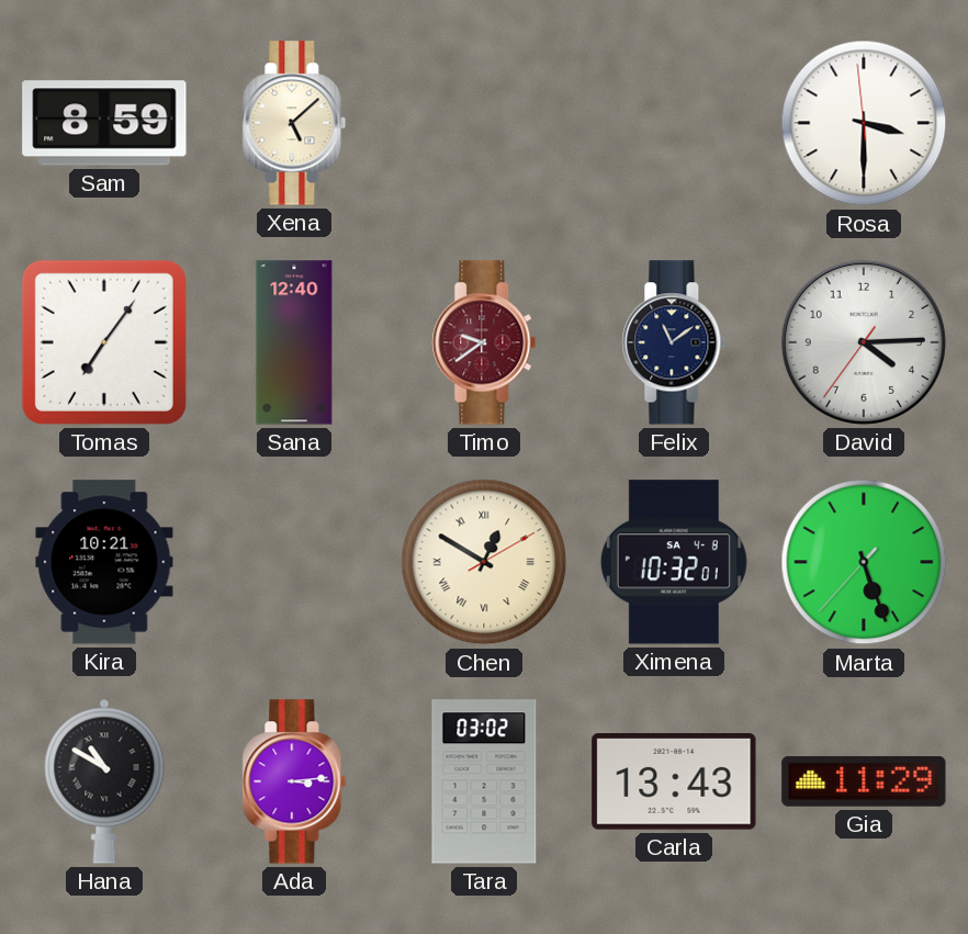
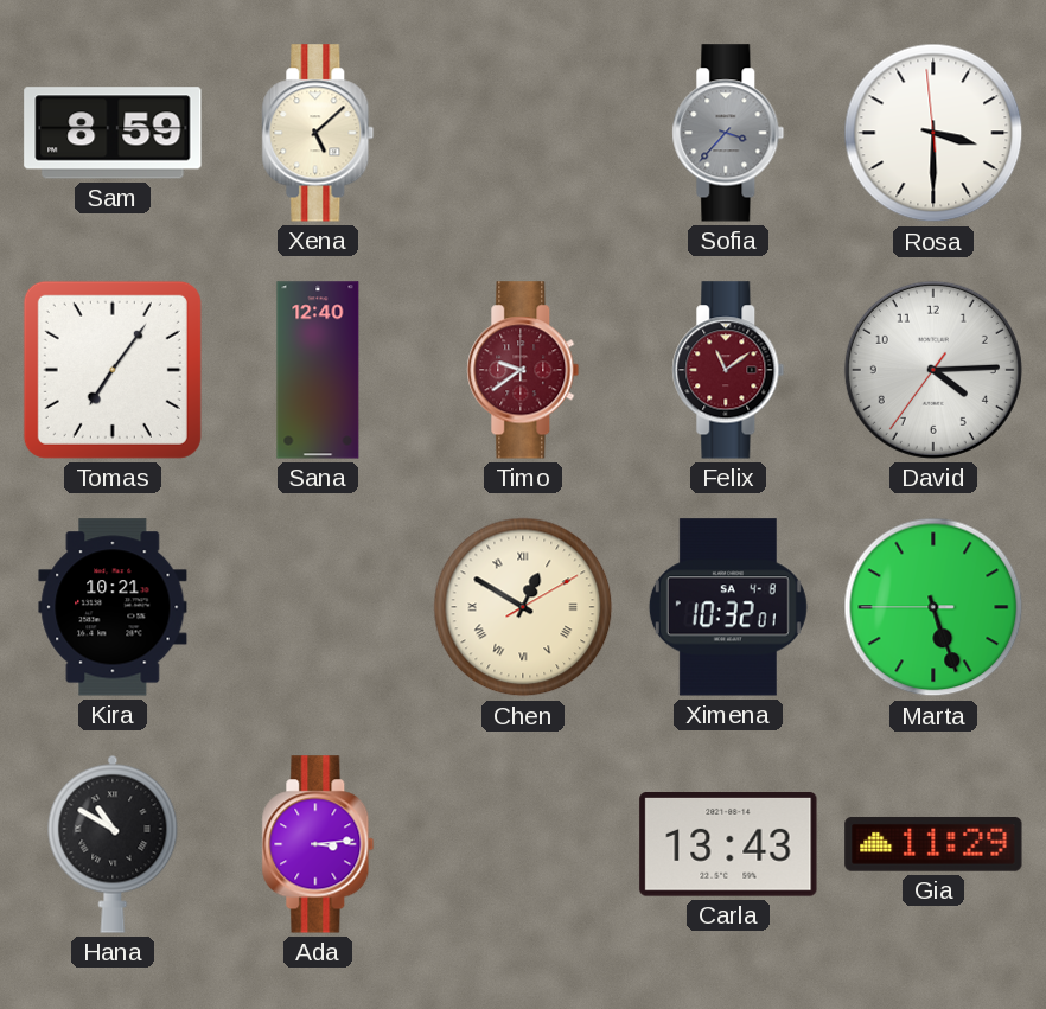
Sofia: none -> 3:37 (728, 133)
Felix dial: navy -> burgundy (728, 370)
Marta: 5:26:37 -> 5:26:45 (933, 607)
Tara: 03:02 -> none (484, 781)
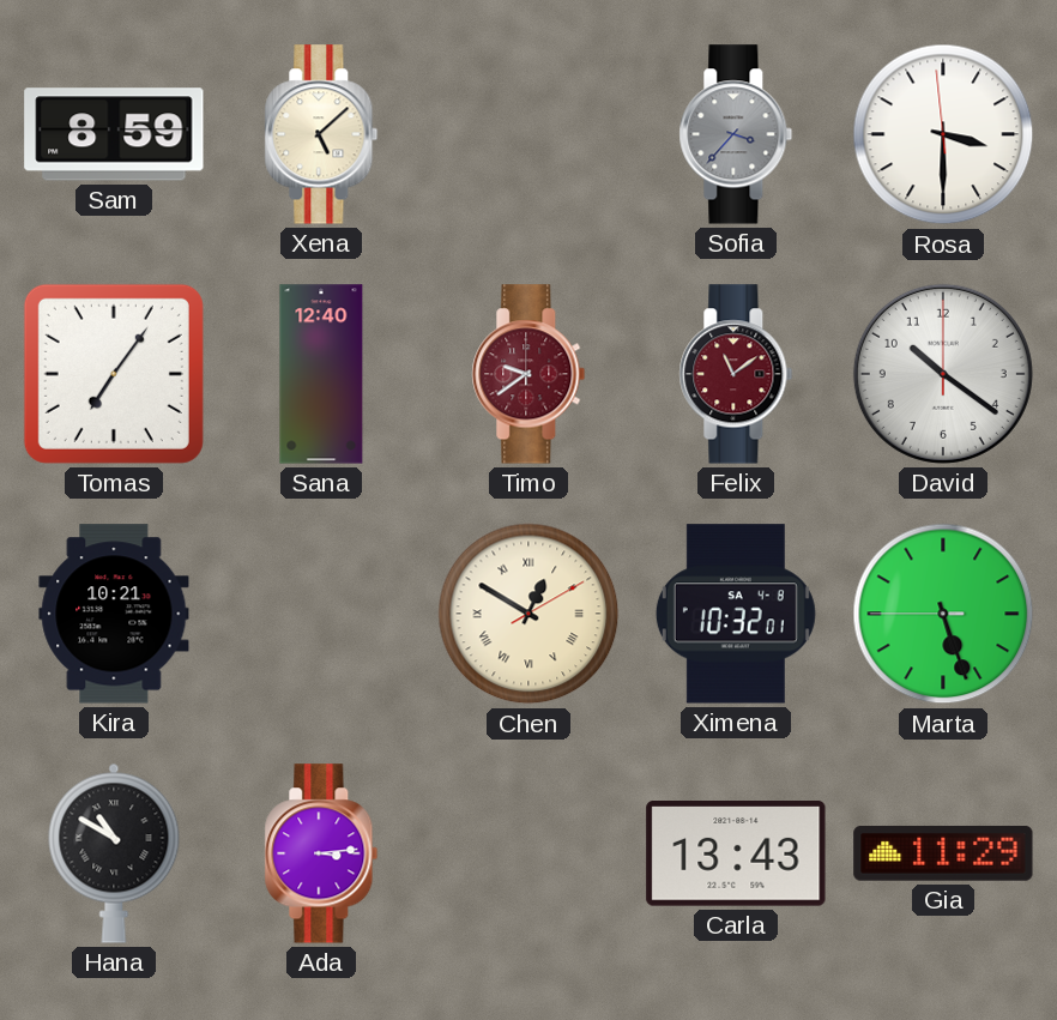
David: 4:14 -> 10:21 (943, 374)
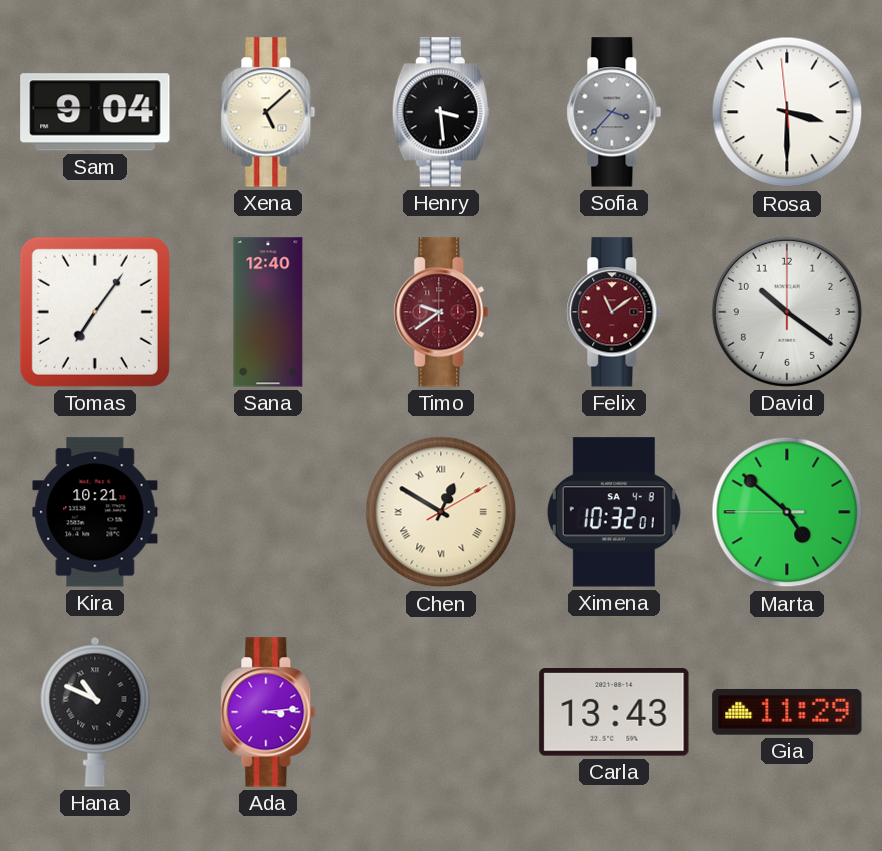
Sam: 8:59 -> 9:04 (95, 112)
Henry: none -> 3:29 (441, 112)
Marta: 5:26 -> 4:51 (787, 512)
Hana: 10:50 -> 10:49 (95, 712)
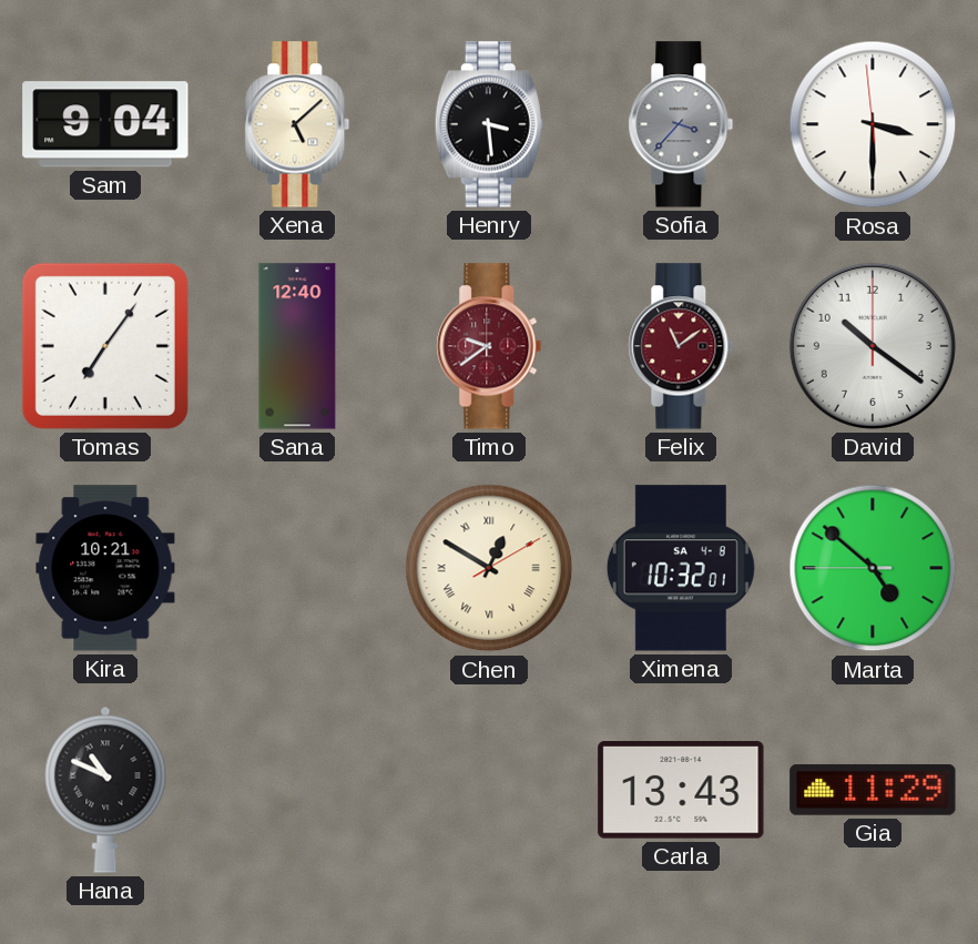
Ada: 3:14 -> none (268, 712)
